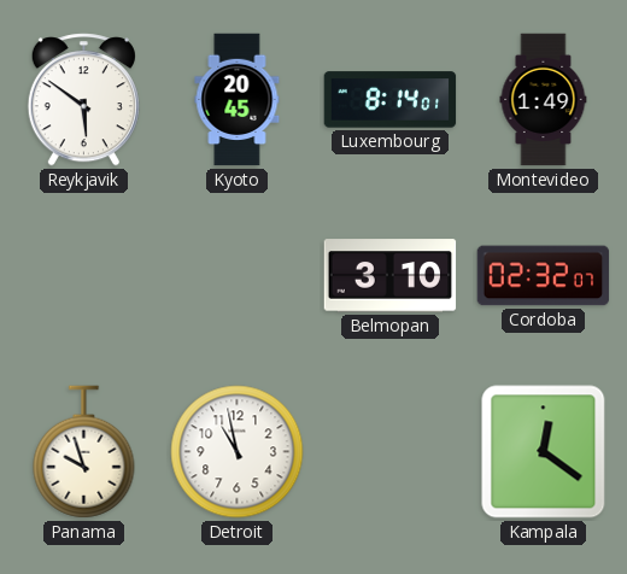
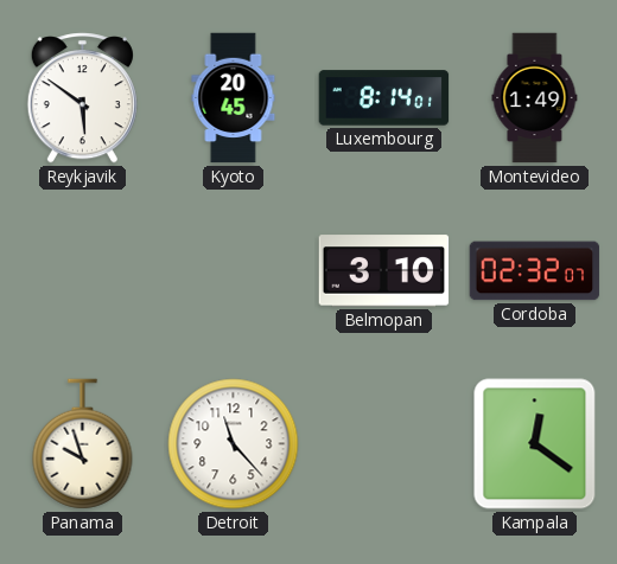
Detroit: 10:58 -> 11:23 (234, 444)
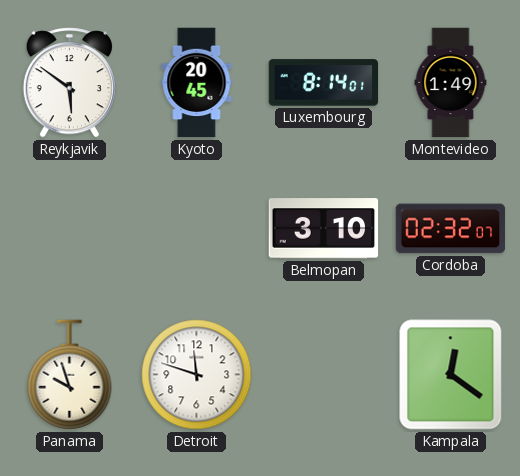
Detroit: 11:23 -> 11:48 (197, 375)
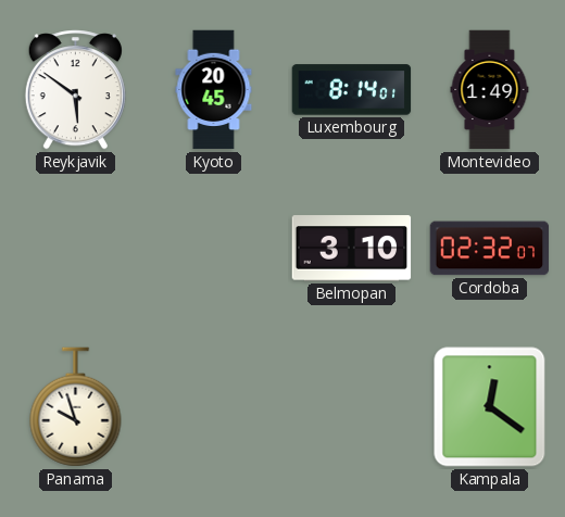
Detroit: 11:48 -> none (197, 375)
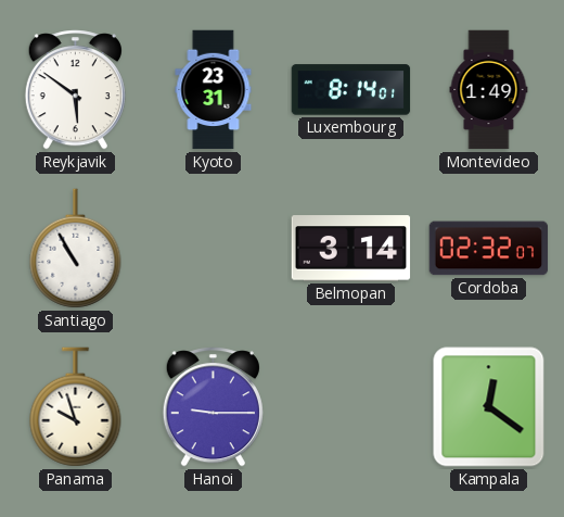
Kyoto: 20:45 -> 23:31 (214, 90)
Santiago: none -> 10:55 (76, 249)
Belmopan: 3:10 -> 3:14 (351, 249)
Hanoi: none -> 9:15 (213, 407)
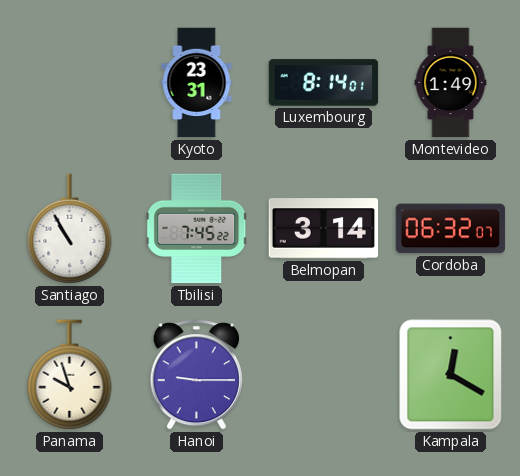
Reykjavik: 5:51 -> none (75, 90)
Tbilisi: none -> 7:45 (197, 229)
Cordoba: 02:32 -> 06:32 (451, 229)
Kampala: 12:21 -> 12:20 (451, 375)
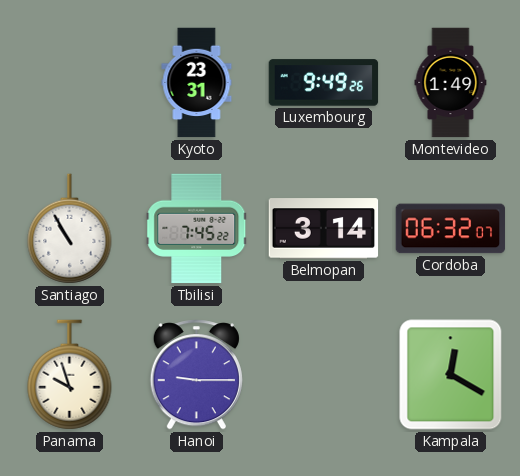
Luxembourg: 8:14 -> 9:49 (324, 83)
